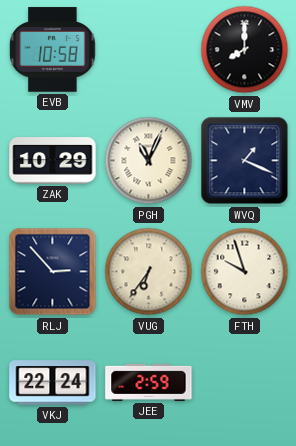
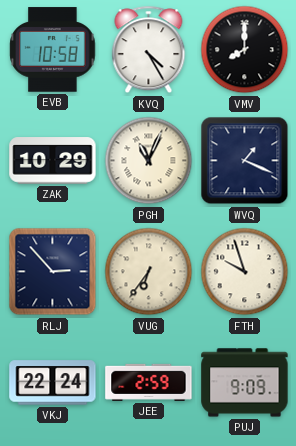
KVQ: none -> 4:25 (149, 50)
PUJ: none -> 9:09 (245, 383)
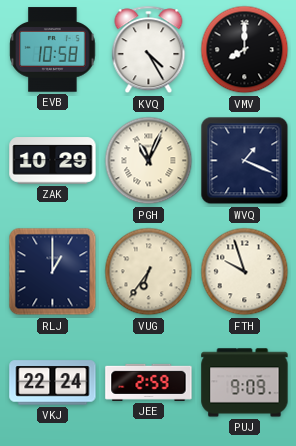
RLJ: 2:53 -> 1:00 (53, 272)
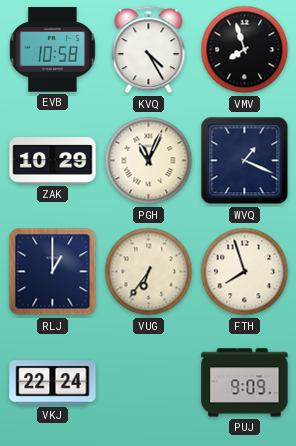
VMV: 8:00 -> 7:57 (245, 50)
FTH: 9:57 -> 7:57 (245, 272)
JEE: 2:59 -> none (149, 382)
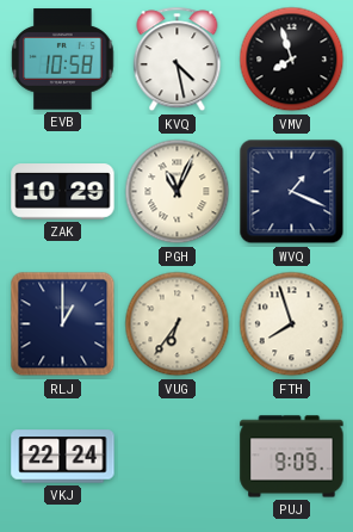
KVQ: 4:25 -> 4:28 (178, 60)
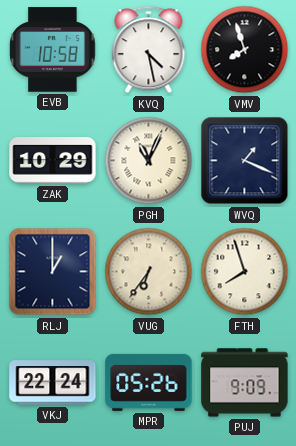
MPR: none -> 05:26 (149, 382)
